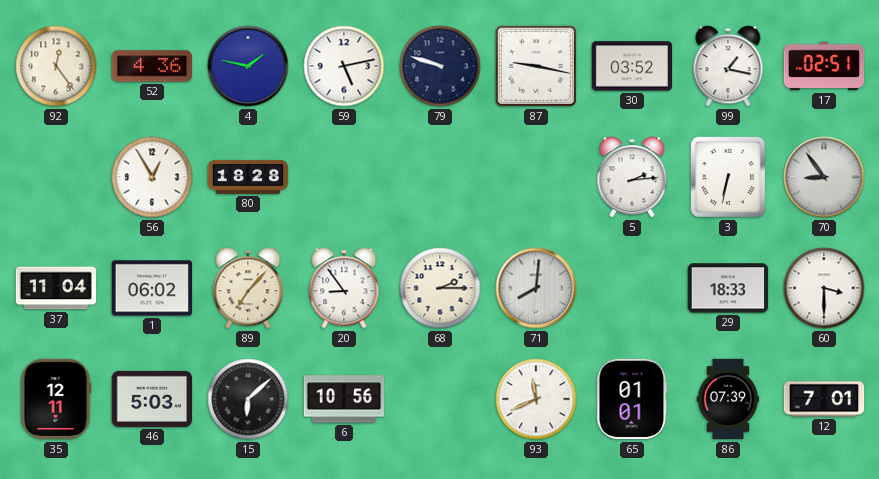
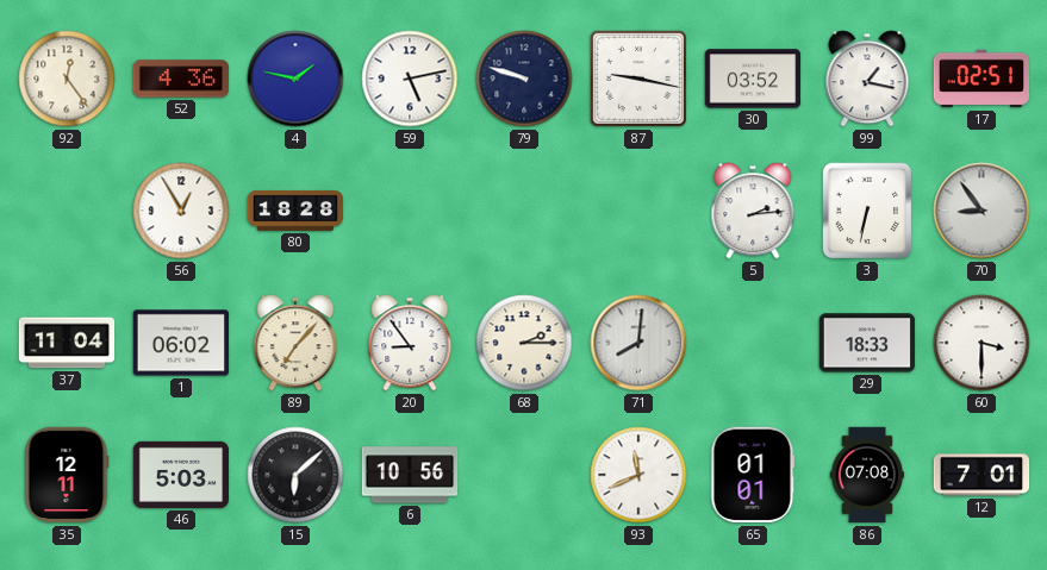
86: 07:39 -> 07:08 (867, 475)
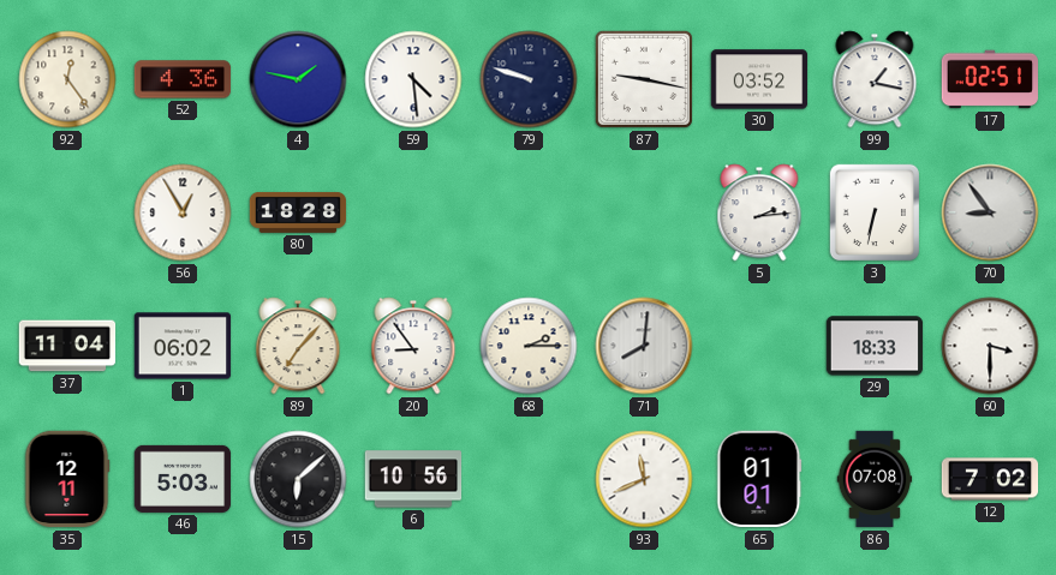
59: 5:13 -> 4:29 (413, 79)
12: 7:01 -> 7:02 (990, 479)
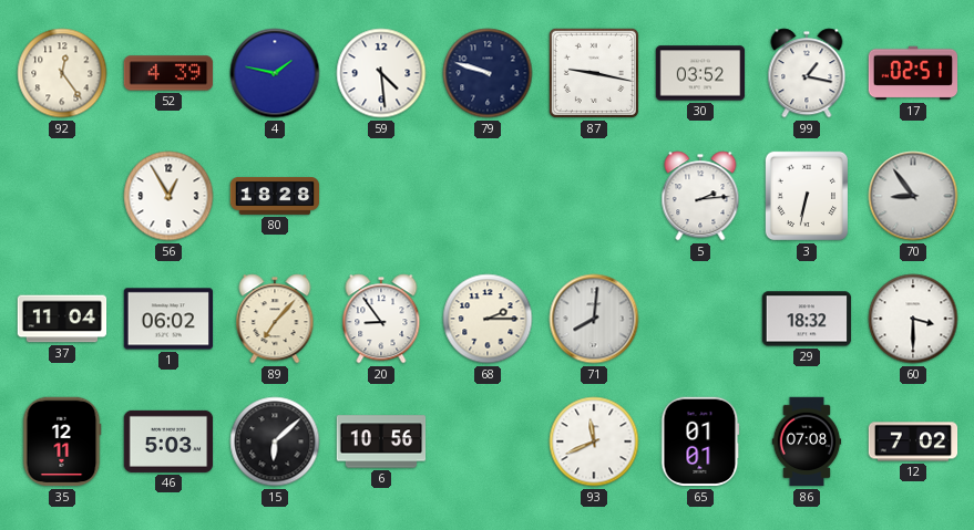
52: 4:36 -> 4:39 (168, 73)
29: 18:33 -> 18:32 (807, 319)
